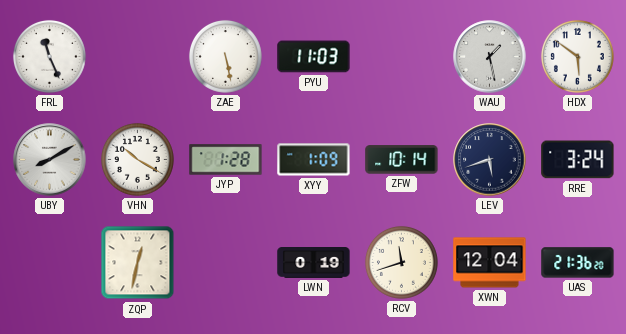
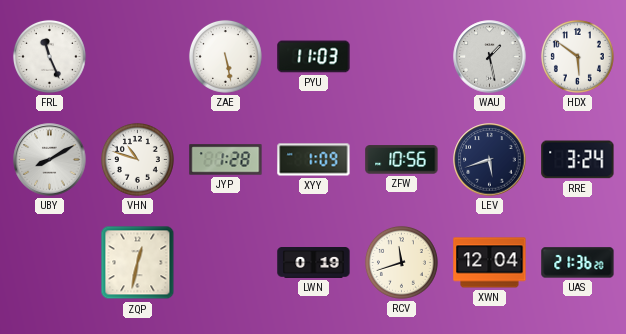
VHN: 10:20 -> 10:48 (137, 159)
ZFW: 10:14 -> 10:56 (402, 160)
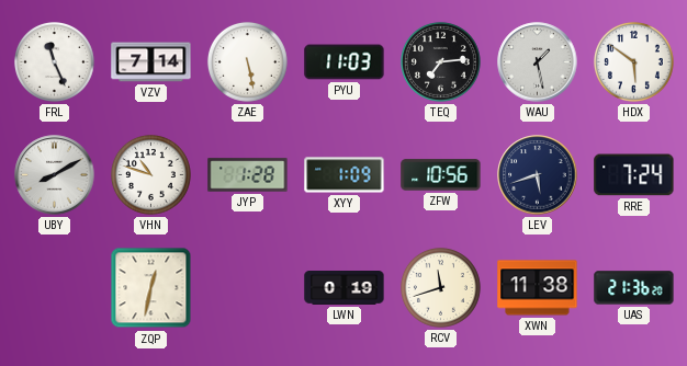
VZV: none -> 7:14 (151, 62)
TEQ: none -> 7:14 (440, 61)
RRE: 3:24 -> 7:24 (634, 175)
XWN: 12:04 -> 11:38 (538, 288)
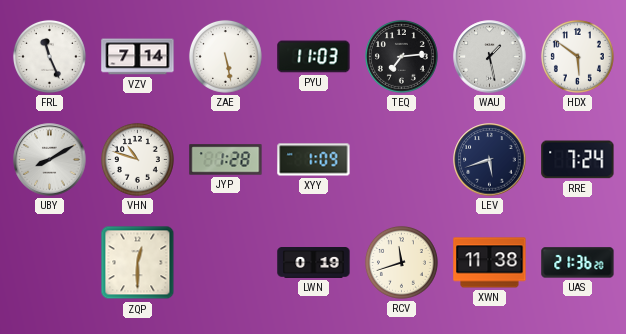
ZFW: 10:56 -> none (441, 175)
ZQP: 12:32 -> 12:30 (138, 263)
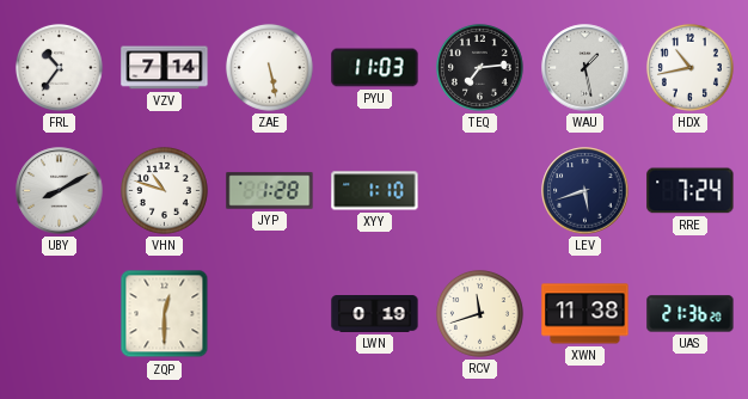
FRL: 11:26 -> 10:36 (59, 67)
HDX: 5:51 -> 10:43 (689, 67)
XYY: 1:09 -> 1:10 (375, 191)
